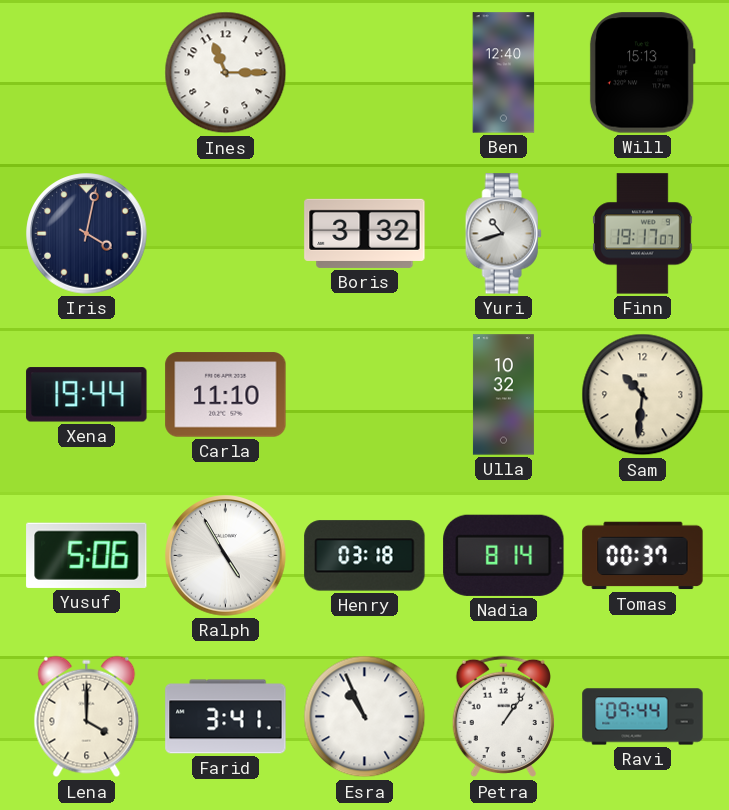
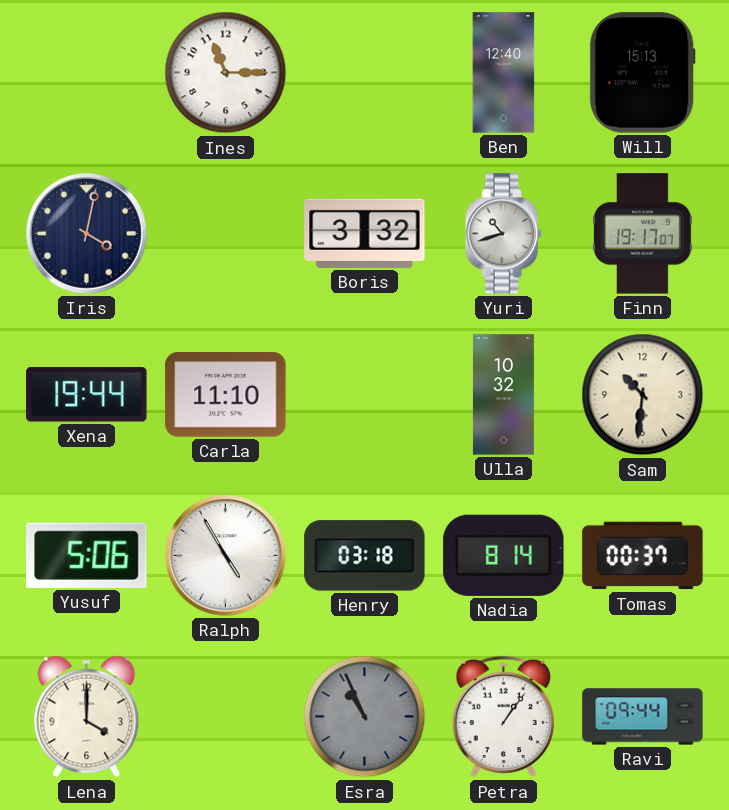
Farid: 3:41 -> none (226, 717)
Esra dial: white -> grey (365, 717)
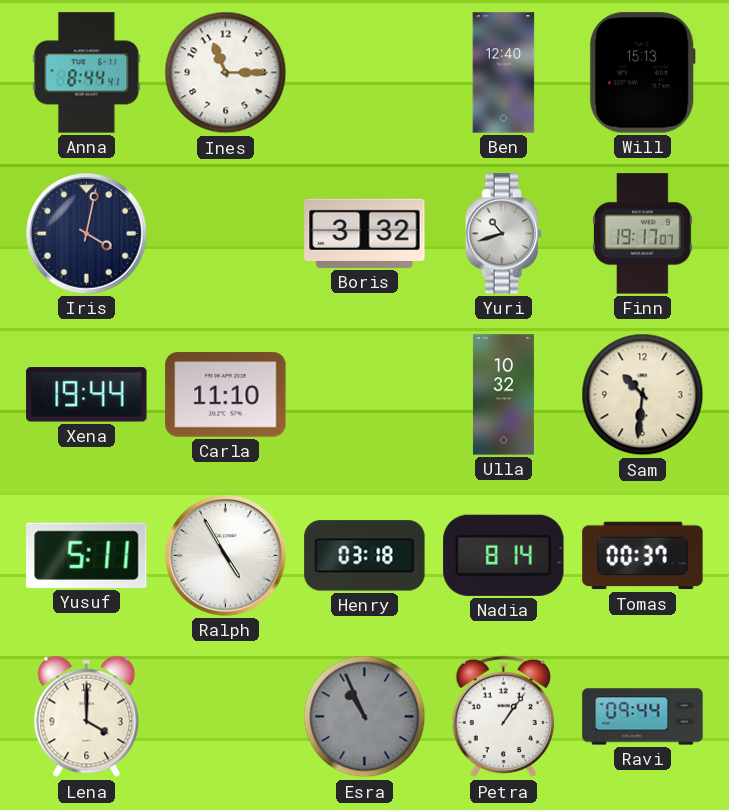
Anna: none -> 8:44 (87, 73)
Yusuf: 5:06 -> 5:11 (87, 555)
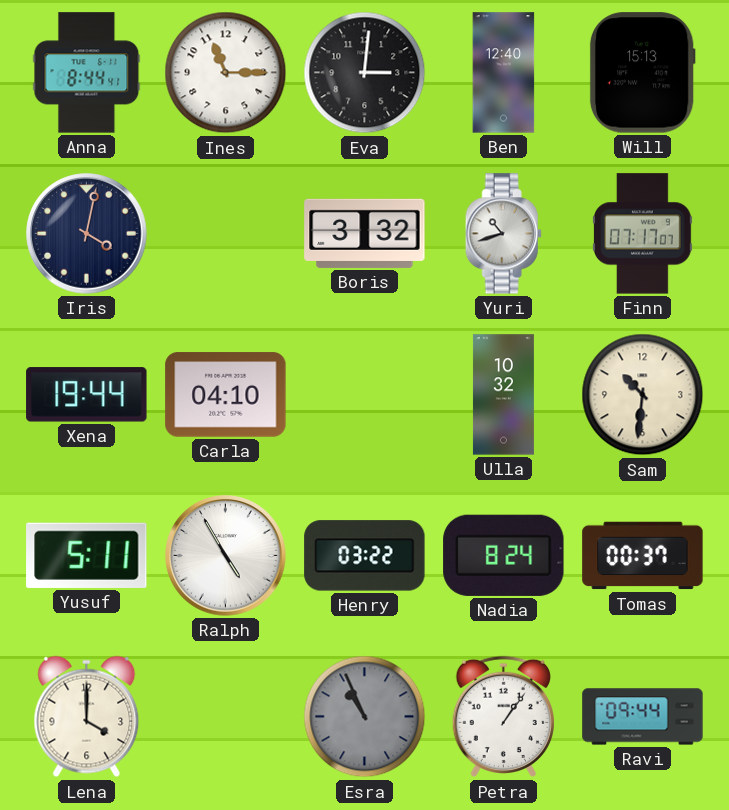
Eva: none -> 3:01 (365, 73)
Finn: 19:17 -> 07:17 (643, 234)
Carla: 11:10 -> 04:10 (226, 395)
Henry: 03:18 -> 03:22 (365, 556)
Nadia: 8:14 -> 8:24 (504, 555)
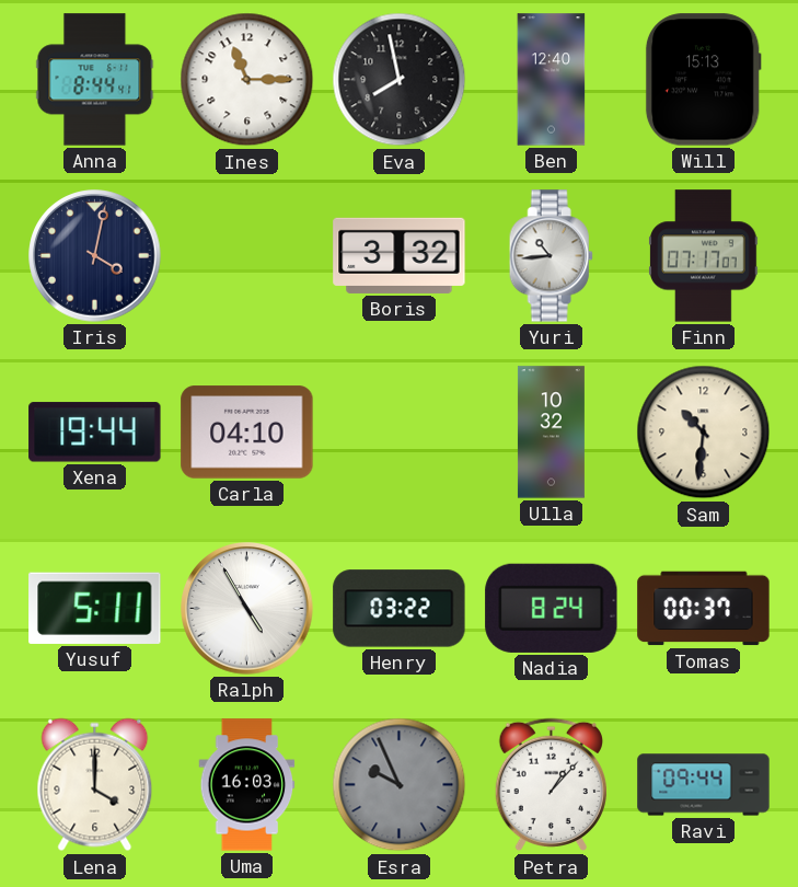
Eva: 3:01 -> 7:58 (400, 80)
Yuri: 10:42 -> 10:44 (551, 256)
Uma: none -> 16:03 (247, 785)
Esra: 10:56 -> 9:56 (400, 785)
Petra: 1:06 -> 1:07 (551, 785)
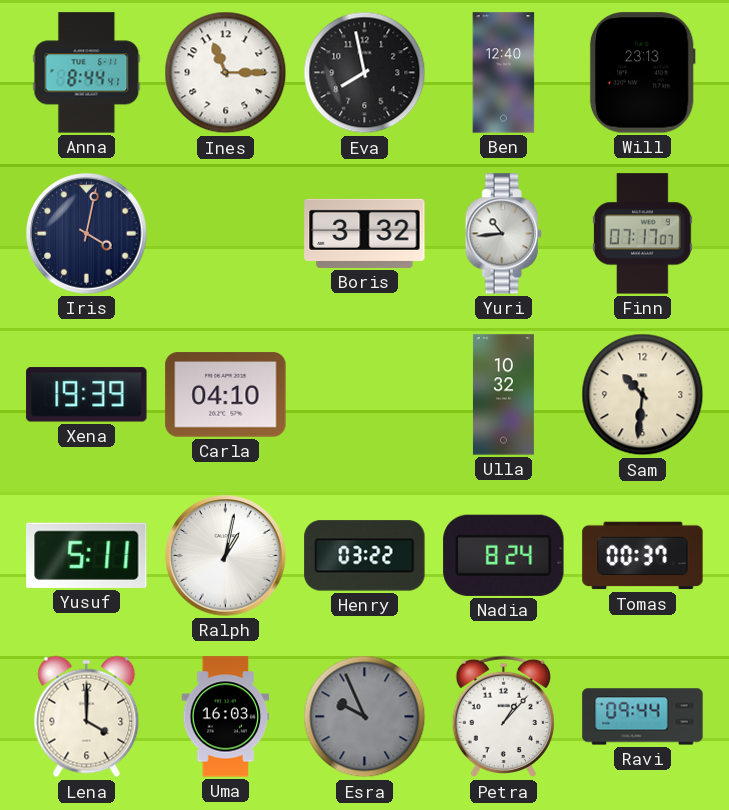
Will: 15:13 -> 23:13 (642, 73)
Xena: 19:44 -> 19:39 (87, 395)
Ralph: 4:55 -> 1:02 (226, 556)
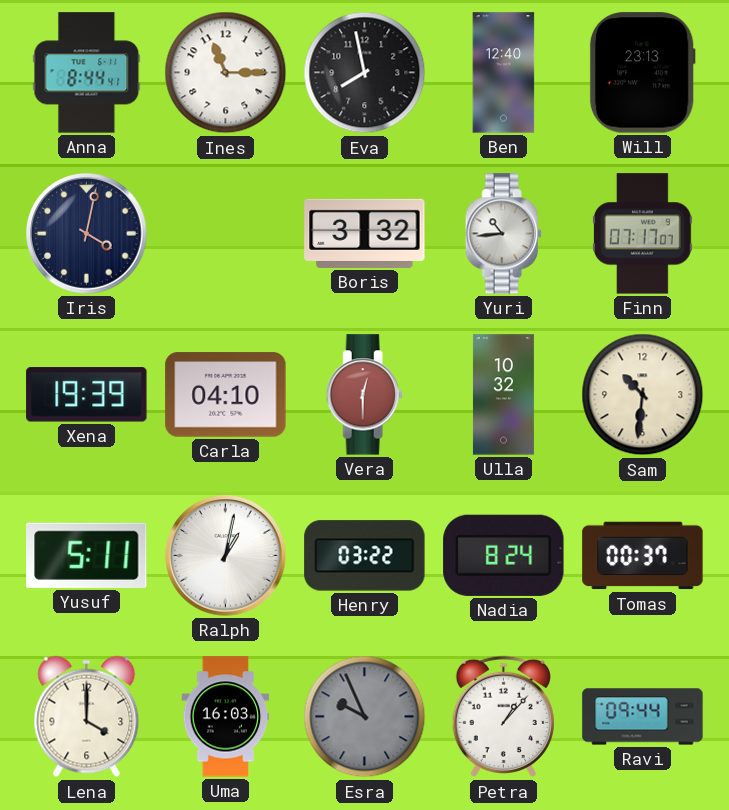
Vera: none -> 12:30 (364, 395)
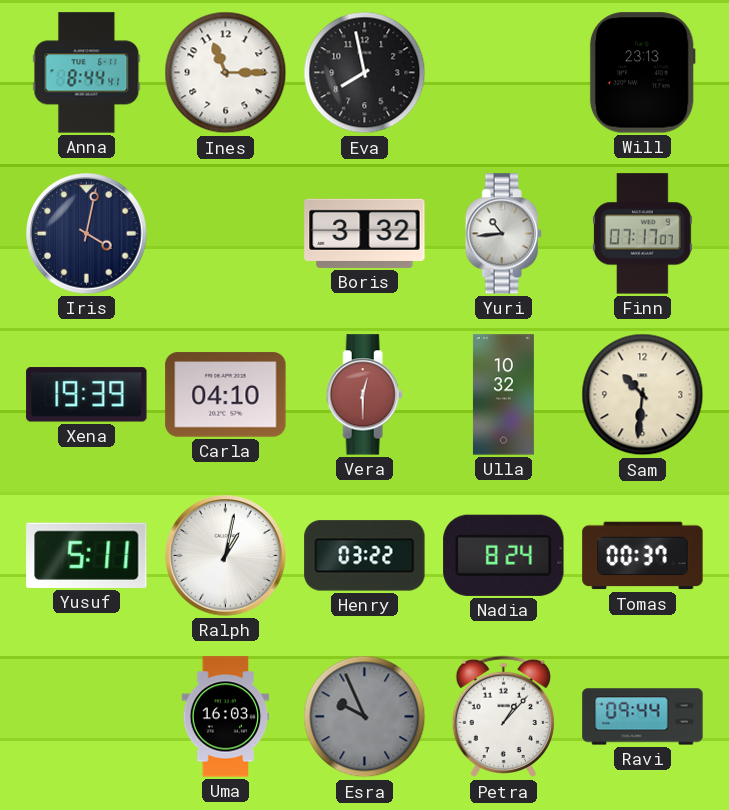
Ben: 12:40 -> none (504, 73)
Lena: 4:00 -> none (87, 717)
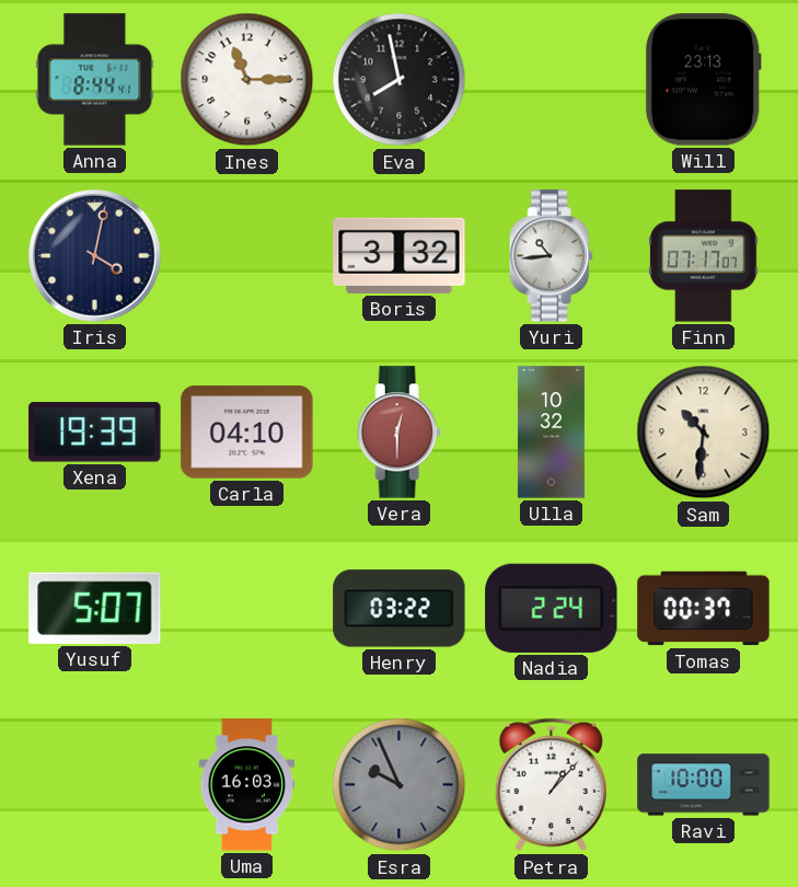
Yusuf: 5:11 -> 5:07 (95, 608)
Ralph: 1:02 -> none (226, 556)
Nadia: 8:24 -> 2:24 (552, 608)
Ravi: 09:44 -> 10:00 (704, 785)
